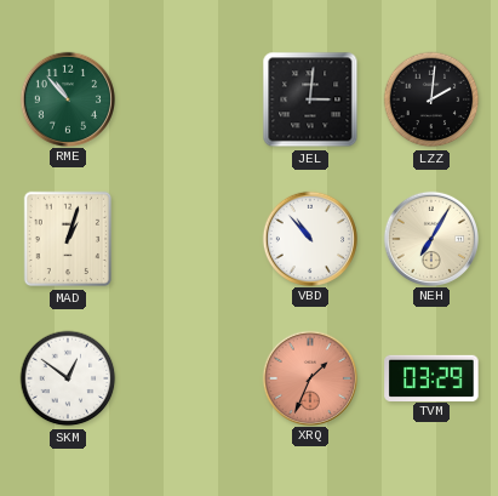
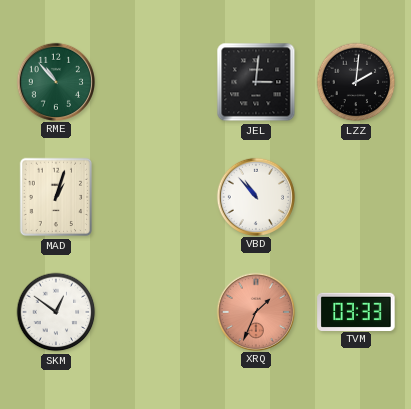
NEH: 7:05 -> none (430, 238)
TVM: 03:29 -> 03:33 (356, 311)
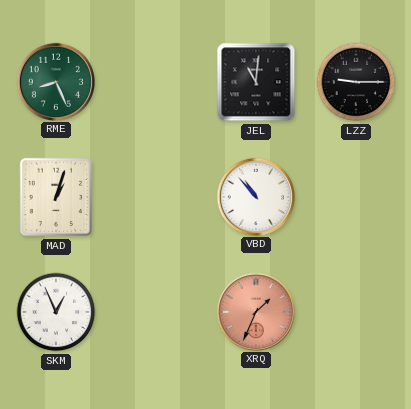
RME: 10:53 -> 8:26 (55, 81)
JEL: 3:01 -> 11:01 (256, 82)
LZZ: 2:01 -> 9:15 (356, 82)
SKM: 12:51 -> 12:56 (56, 312)
TVM: 03:33 -> none (356, 311)
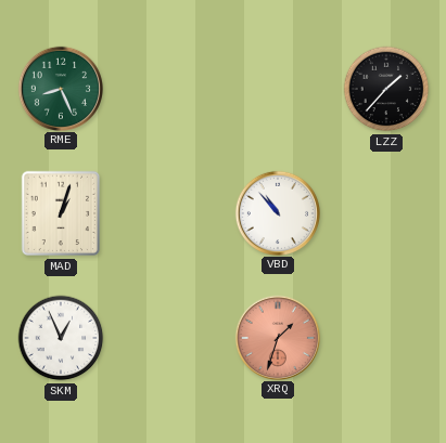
JEL: 11:01 -> none (256, 82)
LZZ: 9:15 -> 1:37 (386, 89)
XRQ: 1:34 -> 1:33 (277, 337)
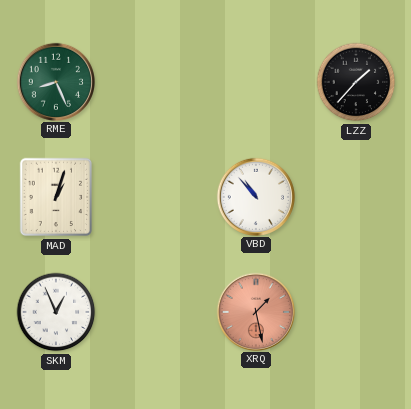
XRQ: 1:33 -> 1:28 (255, 311)
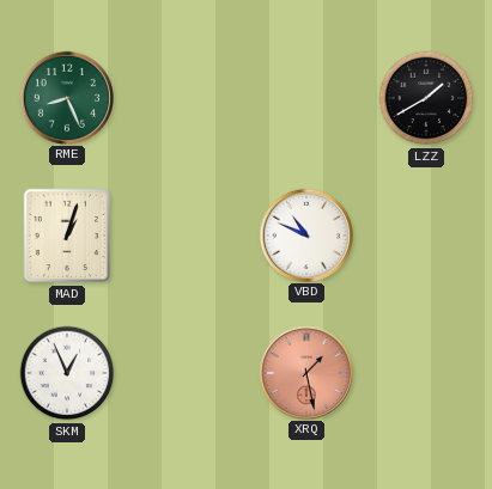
LZZ: 1:37 -> 1:40 (426, 98)
VBD: 10:53 -> 10:49 (305, 234)
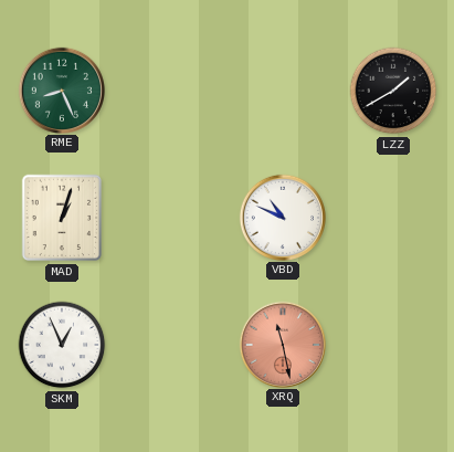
XRQ: 1:28 -> 11:28 (282, 344)
